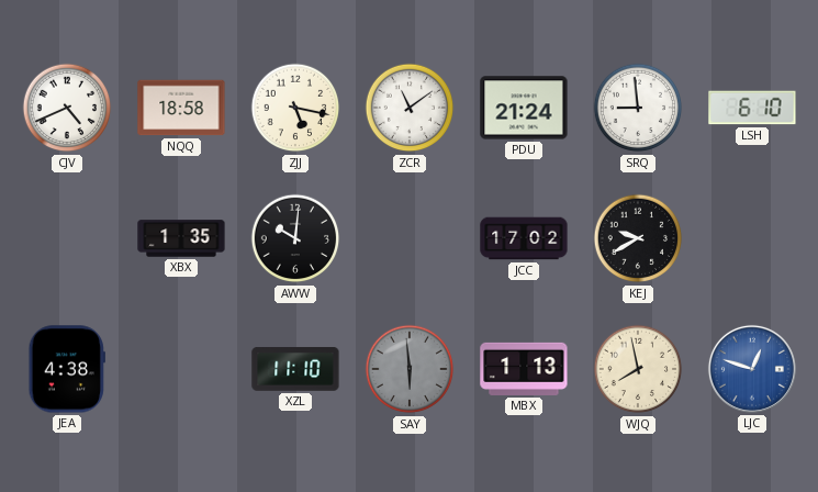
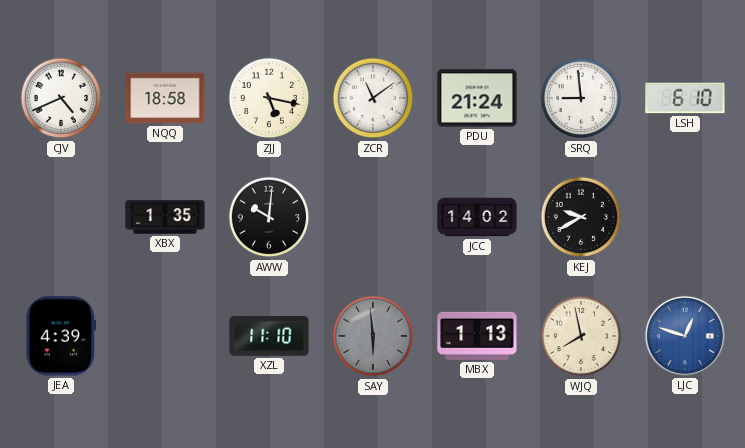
JCC: 17:02 -> 14:02 (477, 217)
JEA: 4:38 -> 4:39 (61, 336)
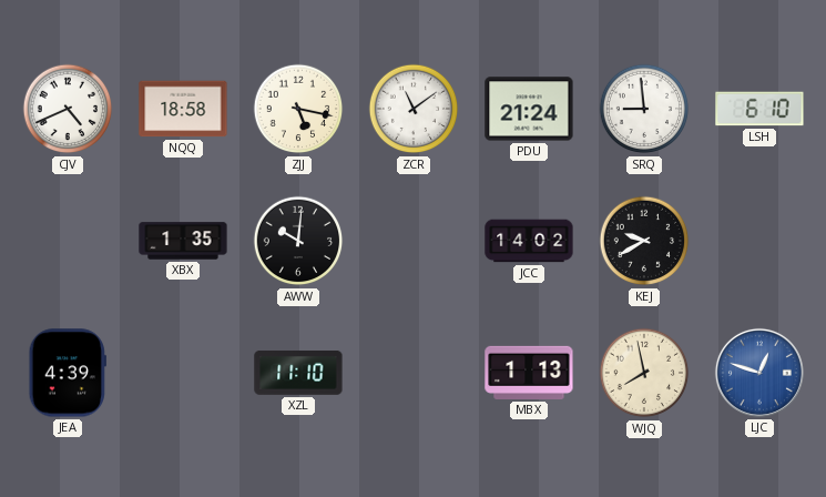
SAY: 5:59 -> none (373, 336)
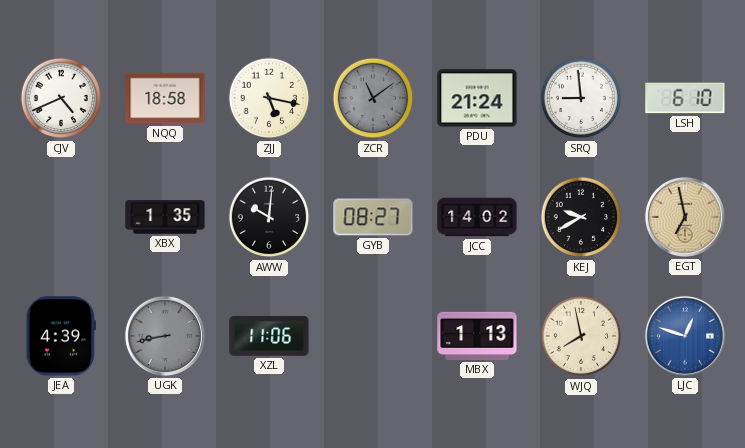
ZCR dial: white -> grey (373, 98)
GYB: none -> 08:27 (373, 217)
EGT: none -> 6:58 (685, 217)
UGK: none -> 8:43 (165, 336)
XZL: 11:10 -> 11:06 (269, 336)
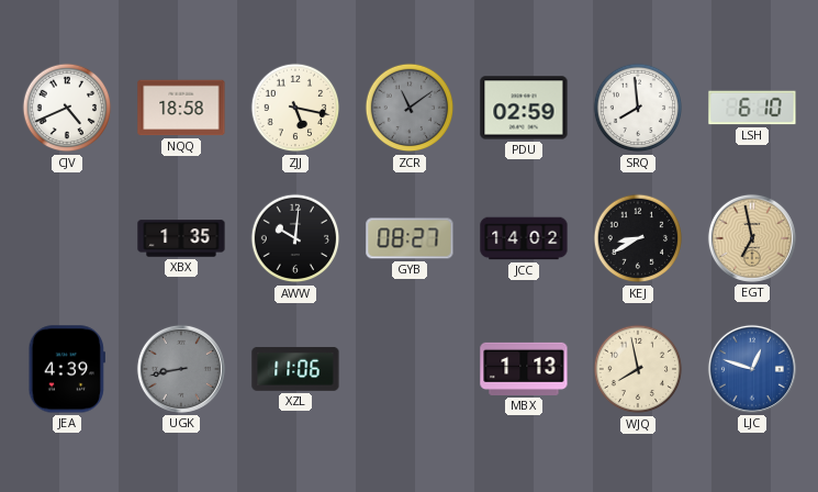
PDU: 21:24 -> 02:59 (524, 108)
SRQ: 8:59 -> 7:59 (638, 108)
KEJ: 9:40 -> 8:40 (638, 238)
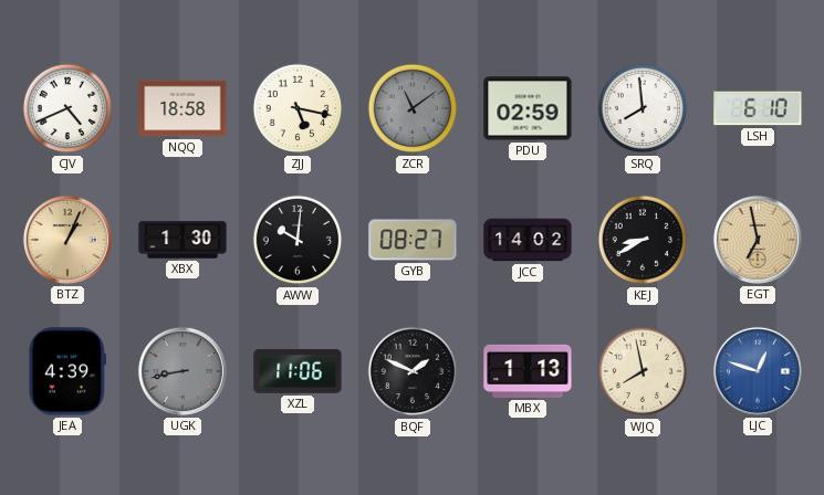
BTZ: none -> 1:04 (67, 240)
XBX: 1:35 -> 1:30 (182, 240)
BQF: none -> 1:49 (413, 371)
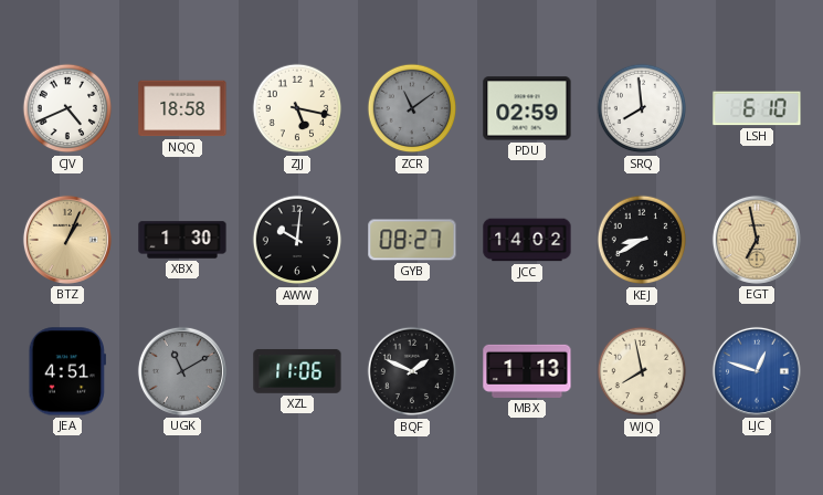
JEA: 4:39 -> 4:51 (67, 371)
UGK: 8:43 -> 11:10 (182, 371)
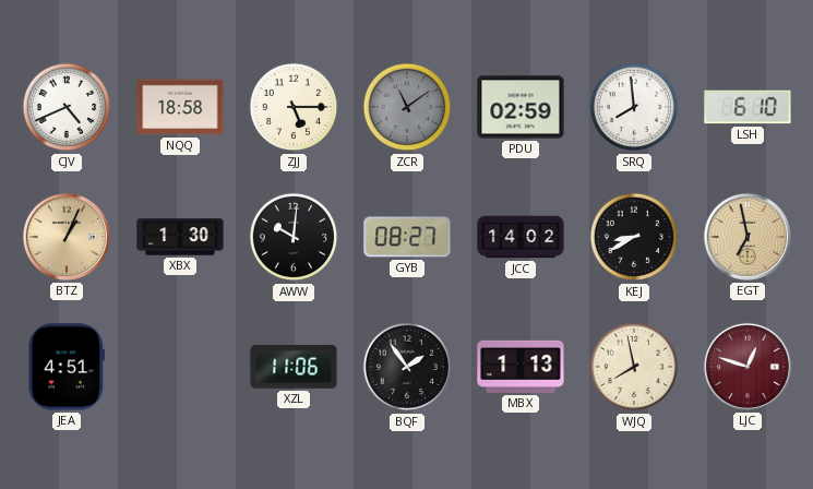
ZJJ: 5:17 -> 5:15 (294, 107)
UGK: 11:10 -> none (182, 371)
BQF: 1:49 -> 1:54 (407, 367)
LJC dial: blue -> burgundy (748, 367)
